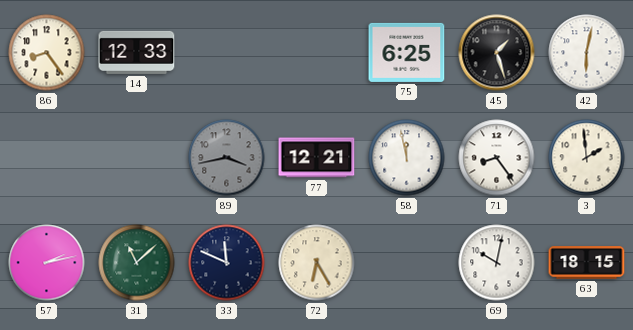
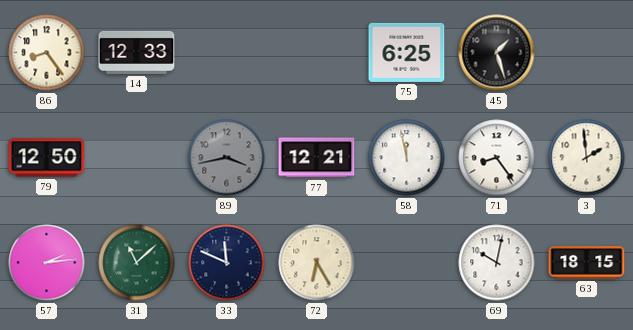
42: 6:02 -> none (587, 53)
79: none -> 12:50 (47, 158)
57: 2:13 -> 2:14 (47, 263)
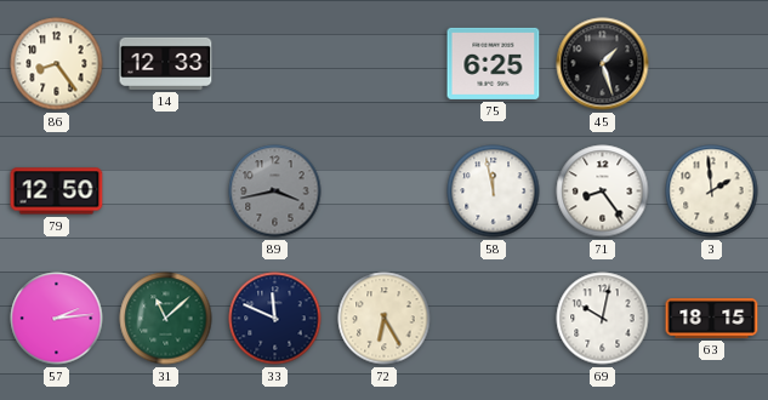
77: 12:21 -> none (317, 158)
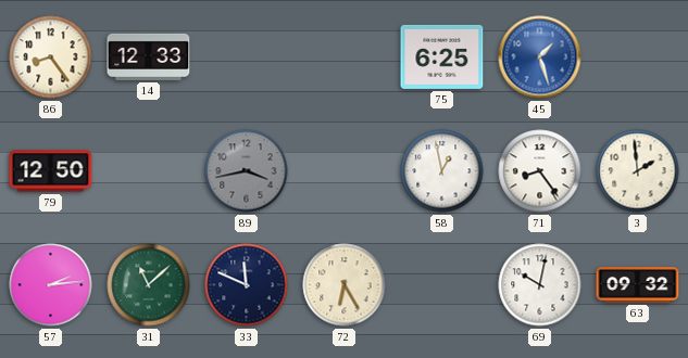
45 dial: black -> blue (540, 57)
58: 11:58 -> 12:58 (442, 171)
63: 18:15 -> 09:32 (638, 285)
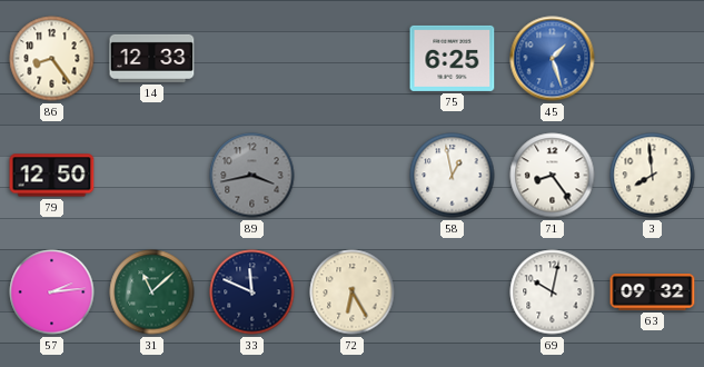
3: 1:59 -> 7:59 (653, 176)
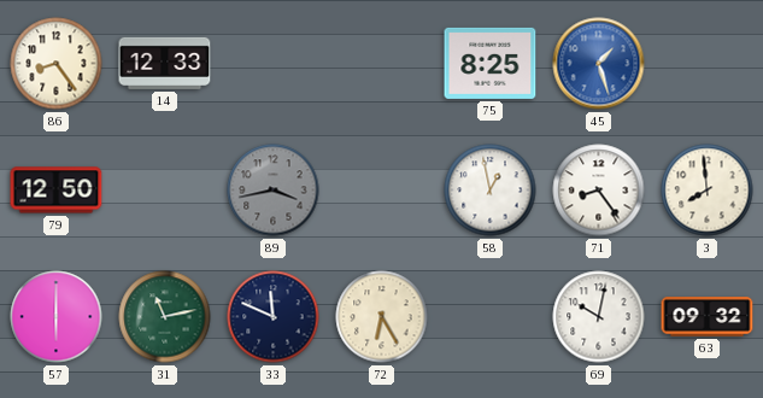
75: 6:25 -> 8:25 (491, 63)
57: 2:14 -> 6:00 (57, 317)
31: 11:08 -> 11:13 (165, 317)
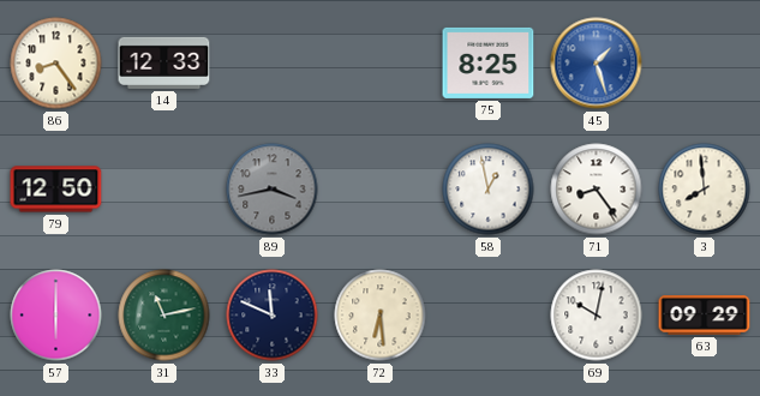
72: 6:25 -> 6:29 (381, 316)
63: 09:32 -> 09:29 (705, 316)
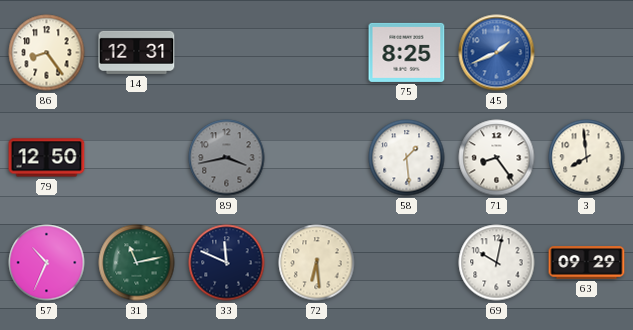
14: 12:33 -> 12:31 (137, 52)
45: 1:27 -> 1:41 (497, 53)
58: 12:58 -> 1:29 (407, 158)
57: 6:00 -> 10:34 (47, 263)
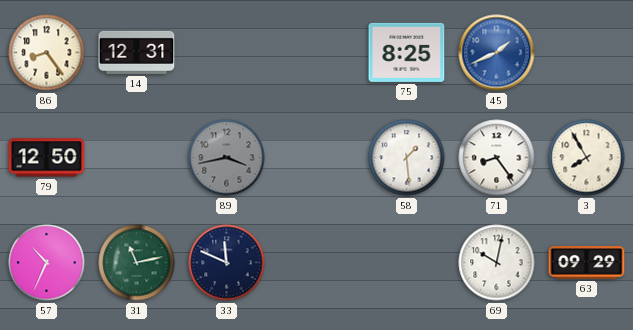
3: 7:59 -> 7:55 (587, 158)
72: 6:29 -> none (317, 263)
